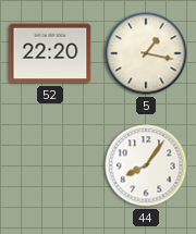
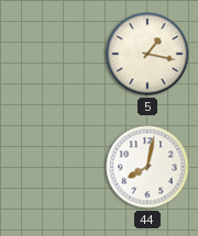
52: 22:20 -> none (50, 53)
44: 8:06 -> 8:02 (147, 167)
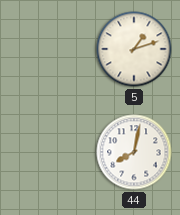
5: 1:17 -> 1:12 (134, 49)
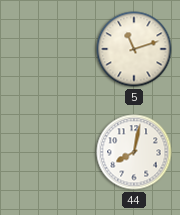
5: 1:12 -> 11:12 (134, 49)
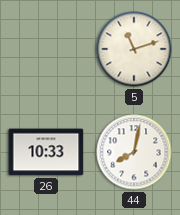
26: none -> 10:33 (46, 152)
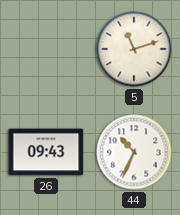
26: 10:33 -> 09:43 (46, 152)
44: 8:02 -> 10:34 (134, 152)
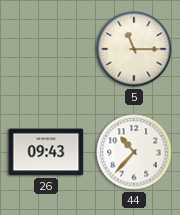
5: 11:12 -> 11:15 (134, 49)
44: 10:34 -> 10:37 (134, 152)
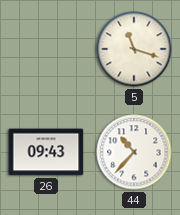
5: 11:15 -> 11:18 (134, 49)
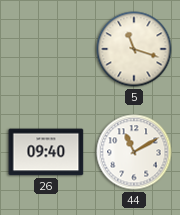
26: 09:43 -> 09:40 (46, 152)
44: 10:37 -> 11:10 (134, 152)
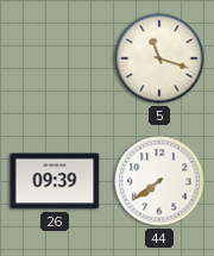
26: 09:40 -> 09:39 (55, 181)
44: 11:10 -> 7:39 (159, 181)
